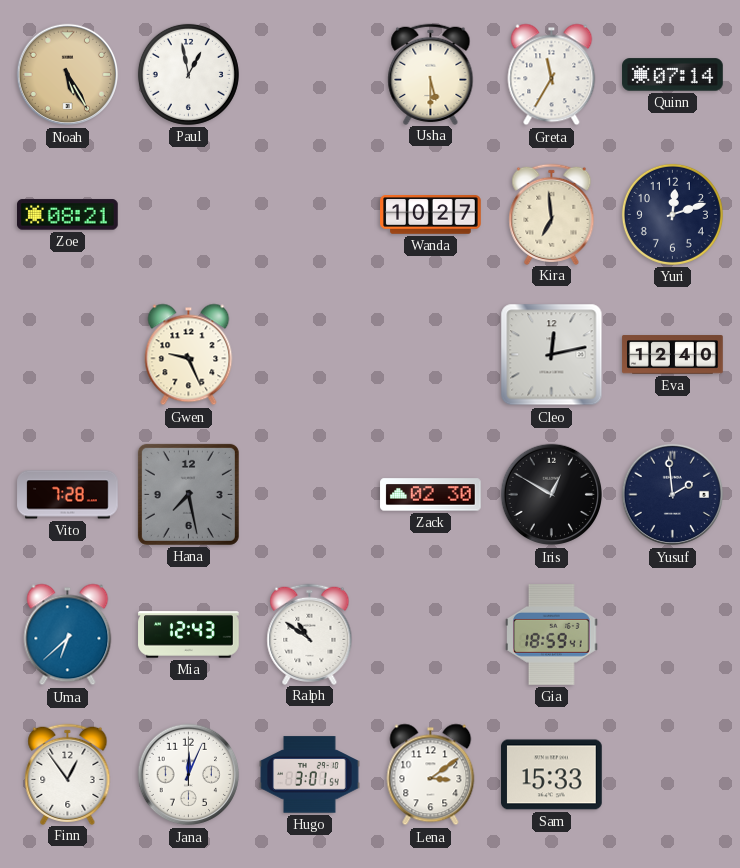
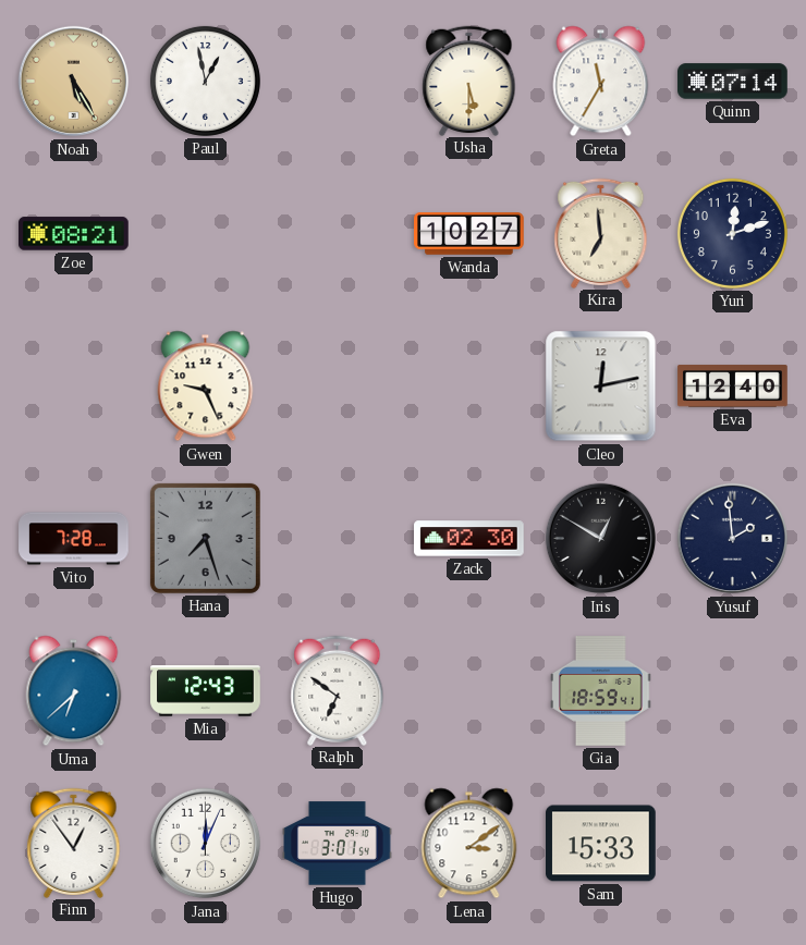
Hana: 7:28 -> 7:27 (205, 538)
Ralph: 10:51 -> 6:51 (338, 690)
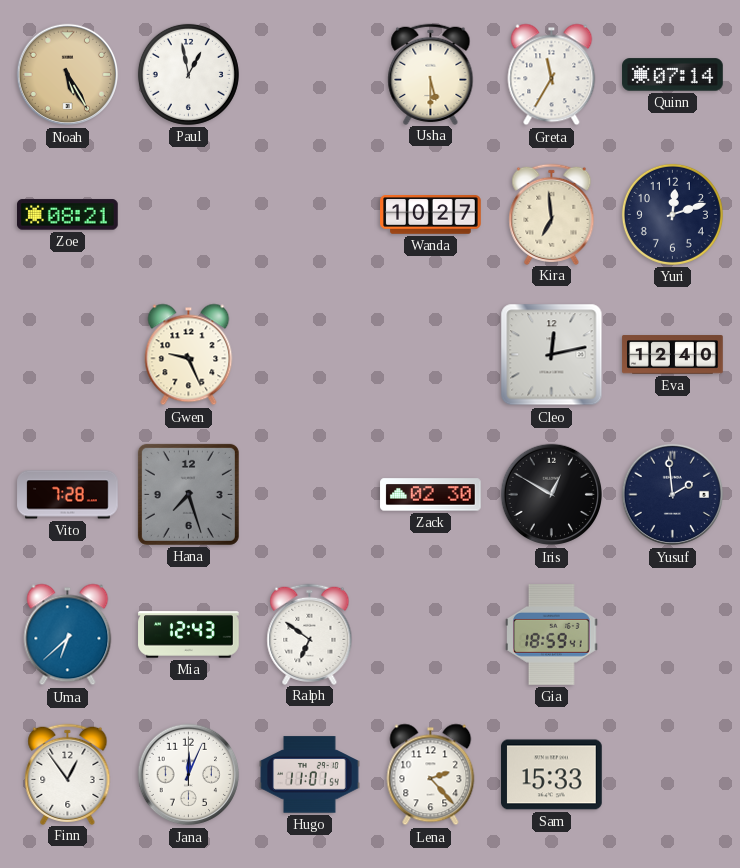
Hugo: 3:01 -> 11:01 (310, 775)
Lena: 3:09 -> 2:23 (431, 775)
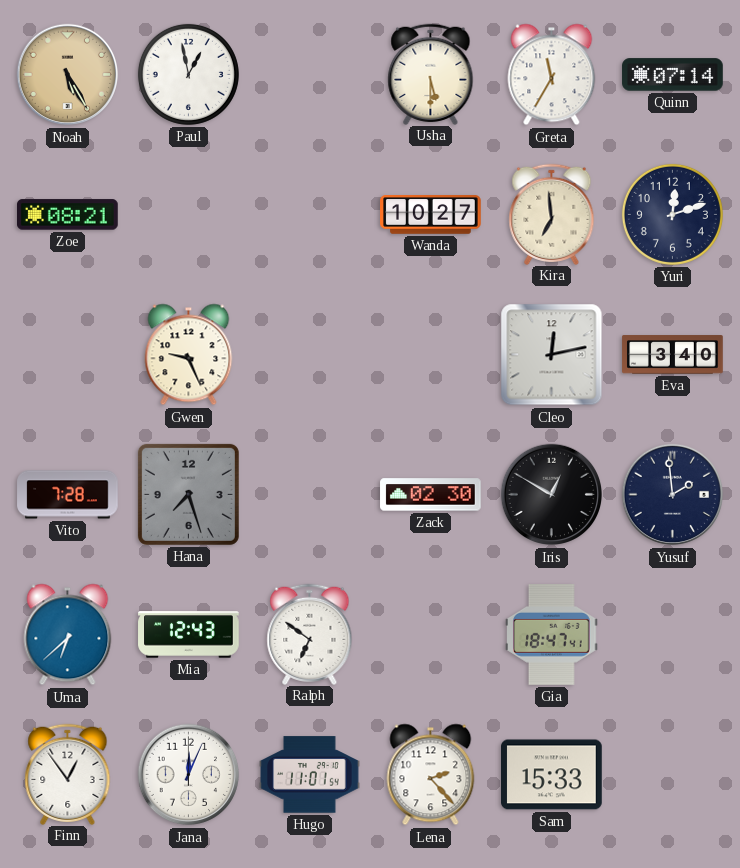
Eva: 12:40 -> 3:40 (673, 355)
Gia: 18:59 -> 18:47 (552, 635)
